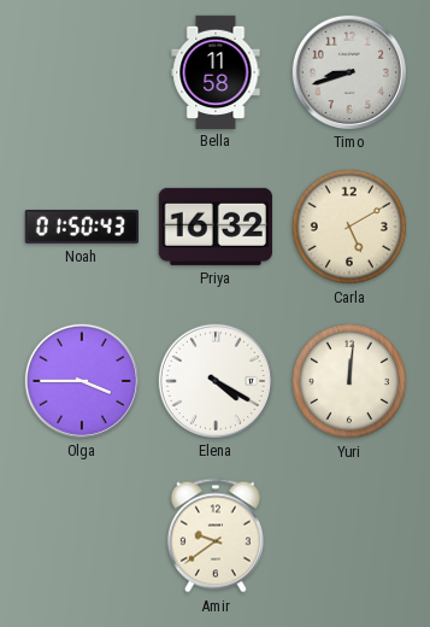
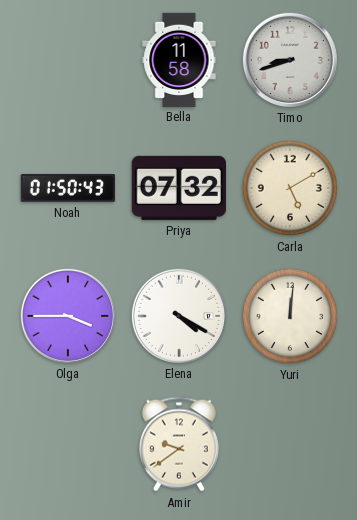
Priya: 16:32 -> 07:32 (179, 188)
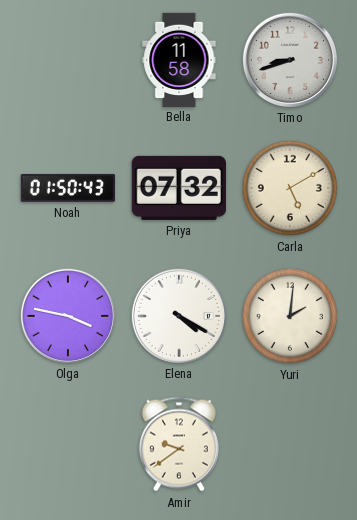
Olga: 3:45 -> 3:47 (67, 315)
Yuri: 12:01 -> 2:01 (290, 316)
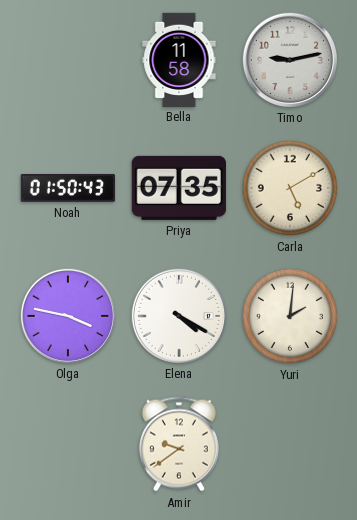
Timo: 8:42 -> 9:13 (289, 59)
Priya: 07:32 -> 07:35 (179, 188)
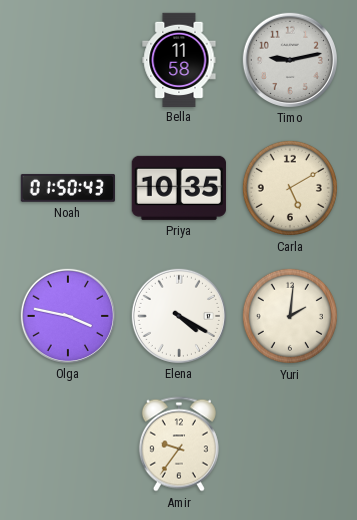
Priya: 07:35 -> 10:35 (179, 188)
Amir: 9:39 -> 9:36 (179, 444)
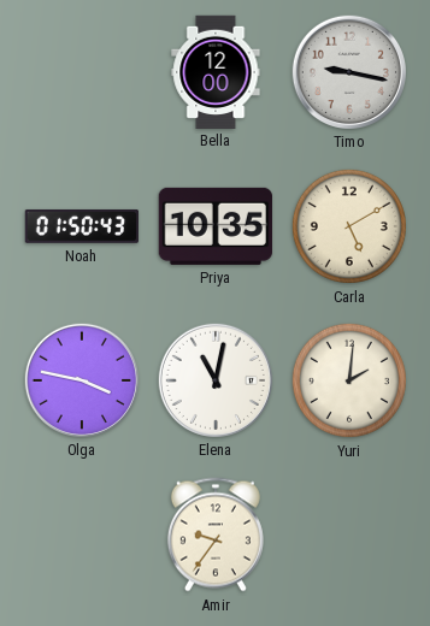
Bella: 11:58 -> 12:00 (216, 71)
Timo: 9:13 -> 9:17 (348, 71)
Elena: 4:20 -> 11:02 (214, 379)
